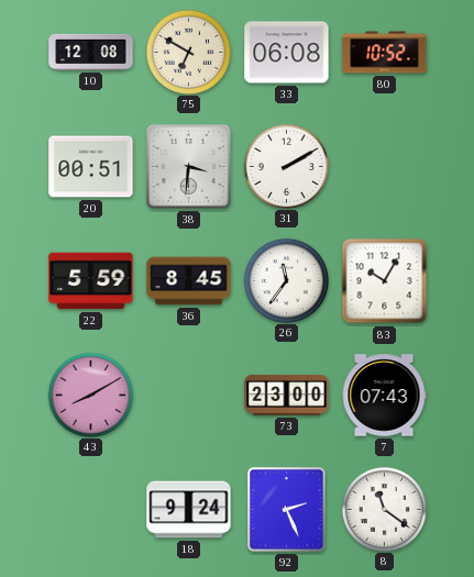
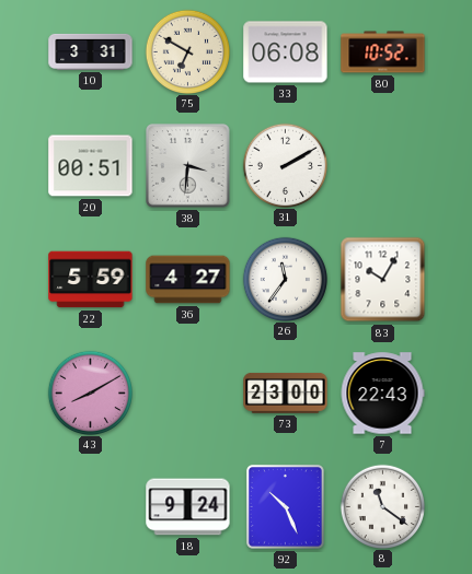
10: 12:08 -> 3:31 (91, 51)
36: 8:45 -> 4:27 (188, 280)
7: 07:43 -> 22:43 (382, 394)
92: 2:26 -> 10:26 (285, 506)
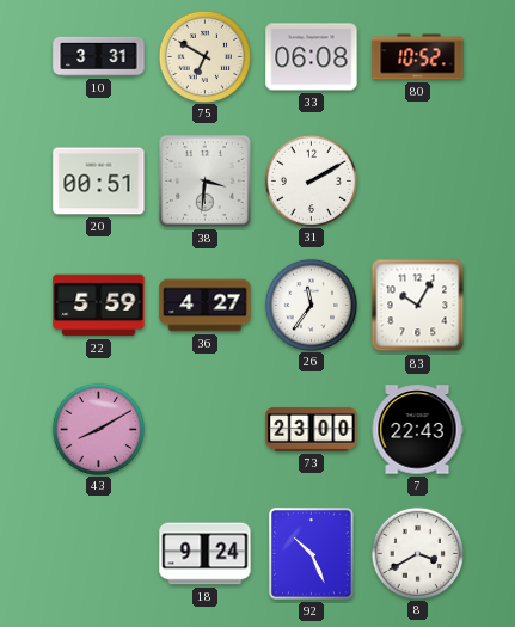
8: 11:21 -> 3:40 (417, 553)
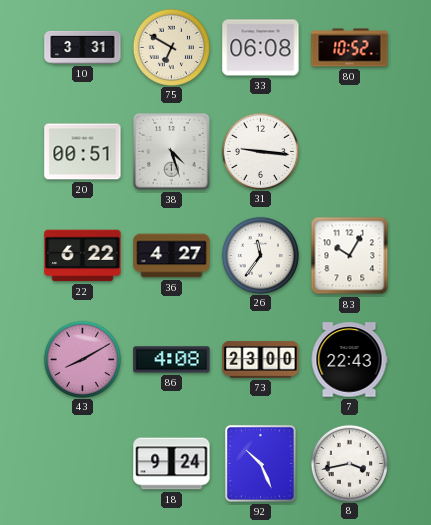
38: 3:31 -> 4:27 (172, 152)
31: 2:10 -> 9:16 (260, 151)
22: 5:59 -> 6:22 (83, 256)
86: none -> 4:08 (172, 360)
8: 3:40 -> 3:43 (349, 463)
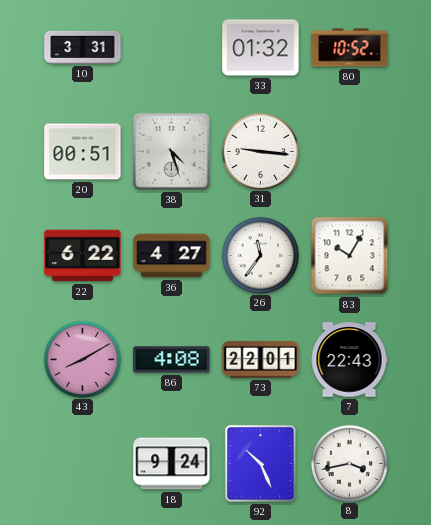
75: 6:50 -> none (171, 47)
33: 06:08 -> 01:32 (261, 48)
73: 23:00 -> 22:01 (261, 359)
